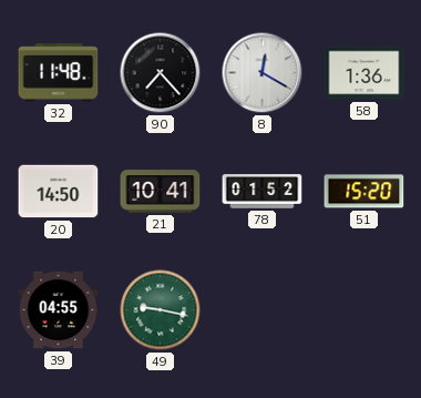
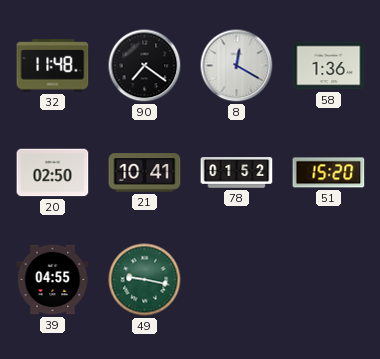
90: 7:23 -> 7:21 (145, 66)
20: 14:50 -> 02:50 (53, 173)
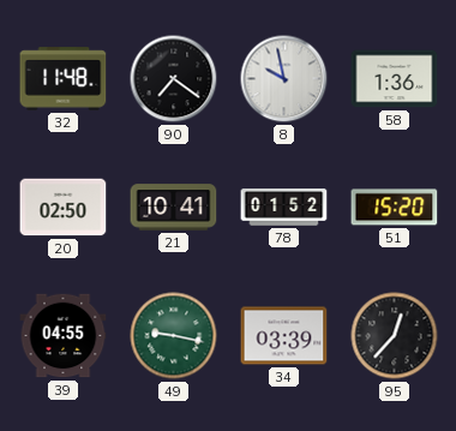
8: 12:20 -> 9:58 (284, 79)
34: none -> 03:39 (284, 336)
95: none -> 12:37 (395, 336)
